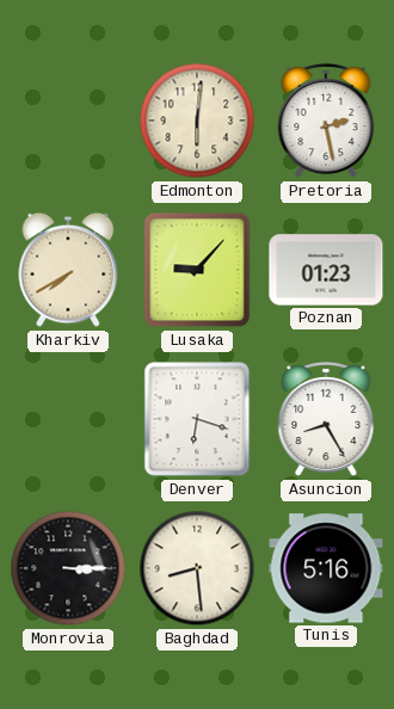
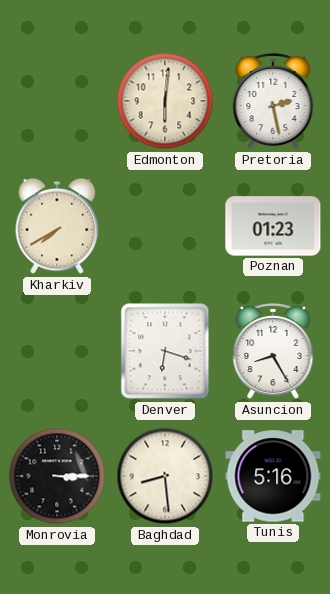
Lusaka: 9:07 -> none (197, 270)
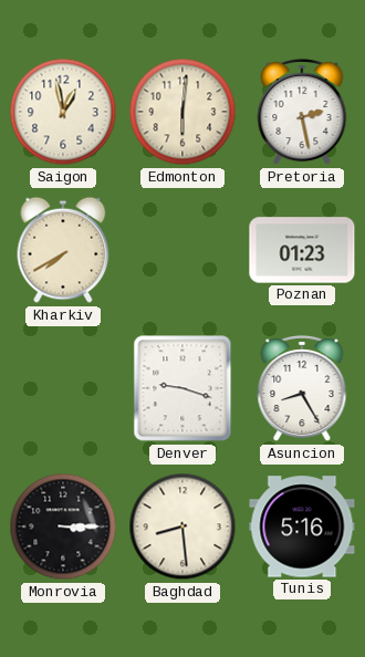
Saigon: none -> 12:58 (63, 112)
Denver: 6:18 -> 9:18 (182, 388)
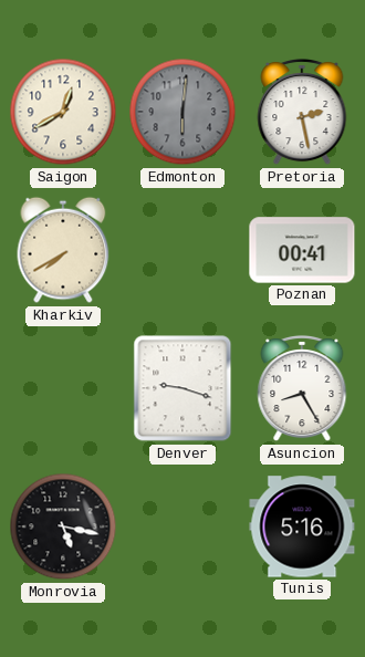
Saigon: 12:58 -> 12:40 (63, 112)
Edmonton dial: cream -> grey (182, 112)
Poznan: 01:23 -> 00:41 (302, 250)
Monrovia: 3:15 -> 5:17 (63, 526)
Baghdad: 8:29 -> none (182, 526)
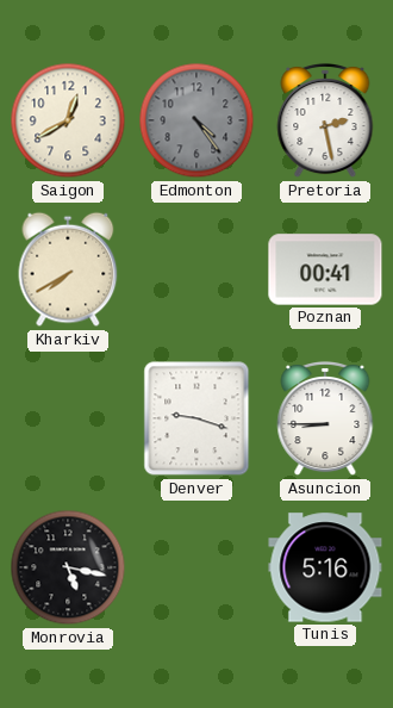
Edmonton: 6:01 -> 4:24 (196, 120)
Asuncion: 8:25 -> 8:45 (325, 418)
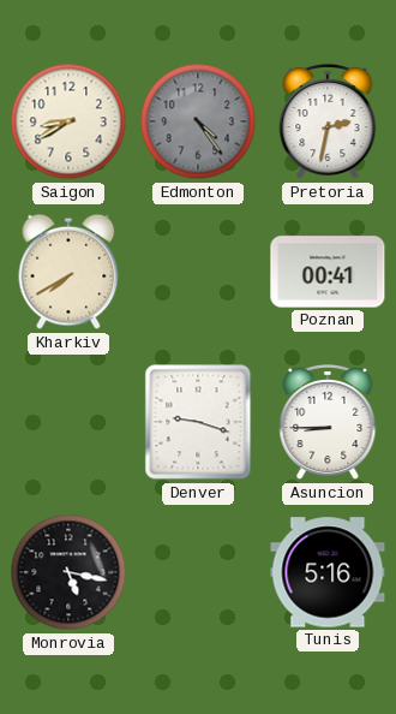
Saigon: 12:40 -> 8:40 (68, 121)
Pretoria: 2:28 -> 2:32 (328, 121)
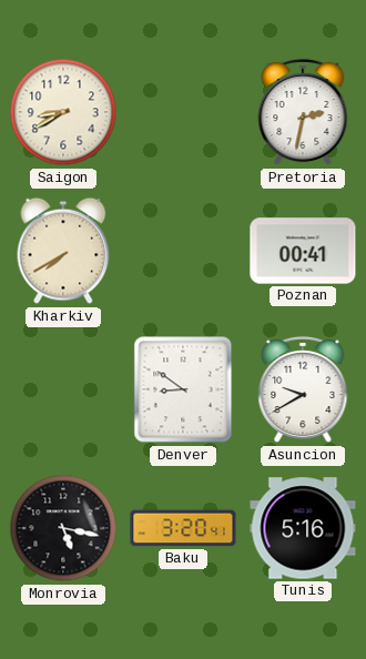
Edmonton: 4:24 -> none (198, 121)
Denver: 9:18 -> 8:51 (183, 389)
Asuncion: 8:45 -> 9:40 (303, 389)
Baku: none -> 3:20 (183, 528)
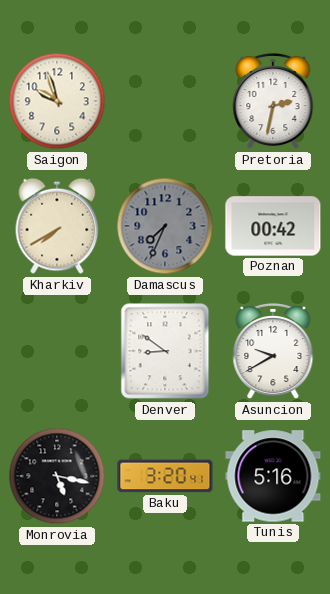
Saigon: 8:40 -> 9:57 (57, 101)
Damascus: none -> 7:34 (165, 226)
Poznan: 00:41 -> 00:42 (273, 226)
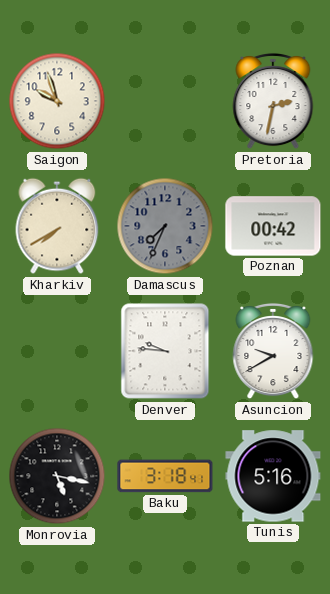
Denver: 8:51 -> 9:46 (165, 351)
Baku: 3:20 -> 3:18 (165, 476)
